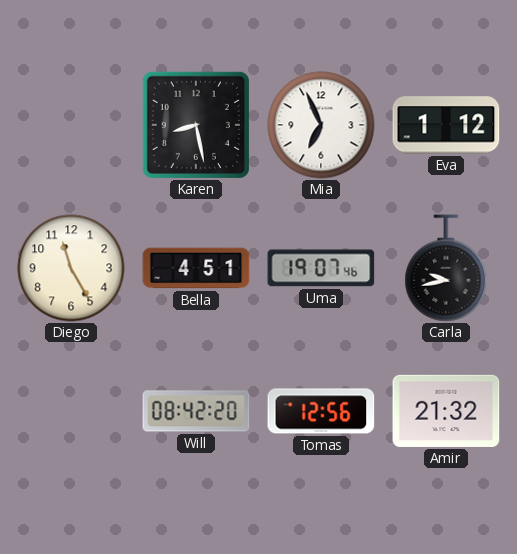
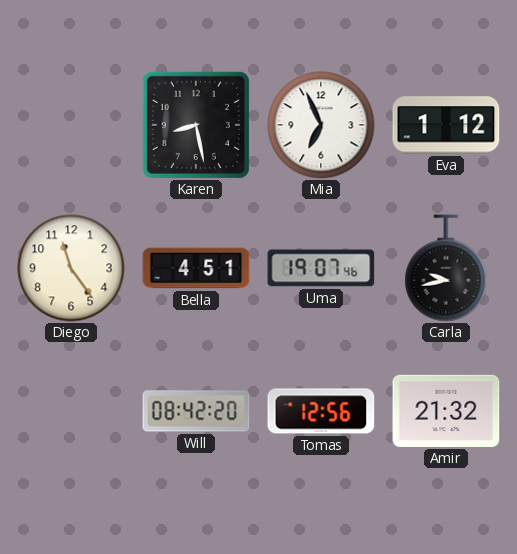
Diego: 11:25 -> 11:24 (71, 268)
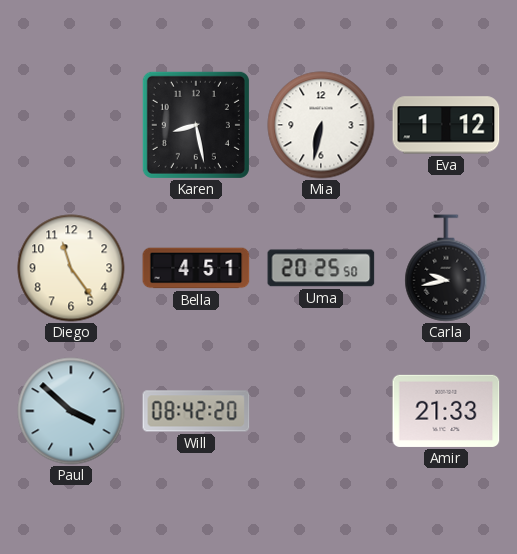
Mia: 6:56 -> 6:32 (321, 125)
Uma: 19:07 -> 20:25 (321, 268)
Paul: none -> 3:52 (71, 411)
Tomas: 12:56 -> none (321, 411)
Amir: 21:32 -> 21:33 (446, 411)
